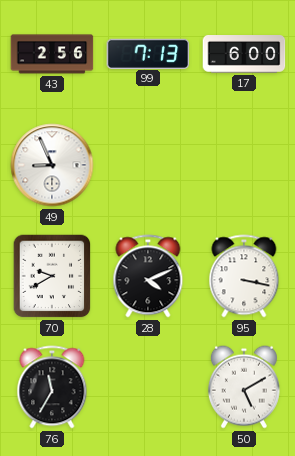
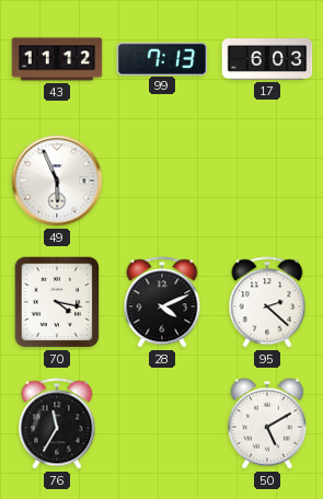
43: 2:56 -> 11:12 (57, 59)
17: 6:00 -> 6:03 (267, 60)
49: 8:56 -> 5:56 (57, 181)
70: 9:40 -> 4:17 (57, 302)
95: 3:17 -> 2:22 (267, 302)
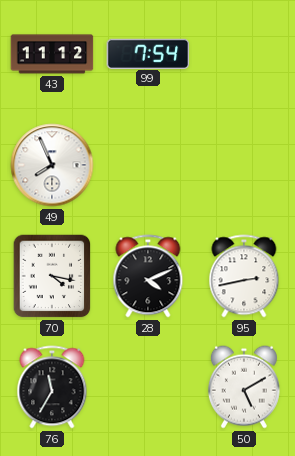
99: 7:13 -> 7:54 (148, 53)
17: 6:03 -> none (267, 60)
49: 5:56 -> 7:56 (52, 165)
95: 2:22 -> 2:43 (244, 276)
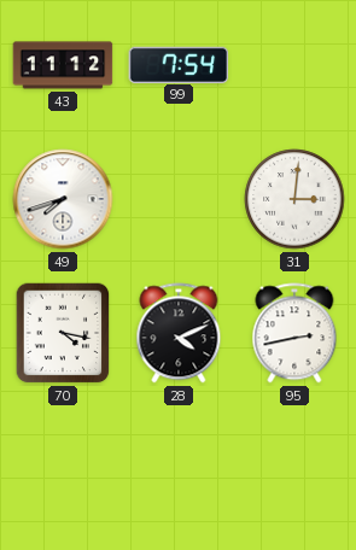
49: 7:56 -> 7:42 (63, 199)
31: none -> 3:01 (294, 199)
76: 11:35 -> none (52, 387)
50: 5:10 -> none (244, 387)
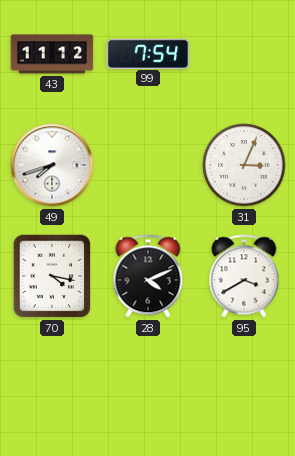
31: 3:01 -> 3:04 (244, 165)
95: 2:43 -> 3:40 (244, 276)
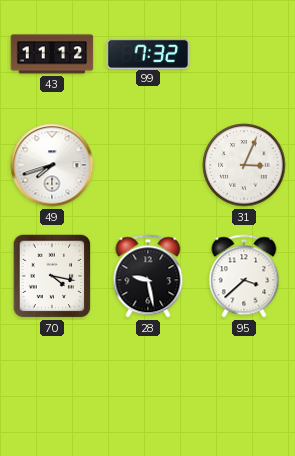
99: 7:54 -> 7:32 (148, 53)
28: 4:11 -> 9:28 (148, 276)
95: 3:40 -> 3:38 (244, 276)
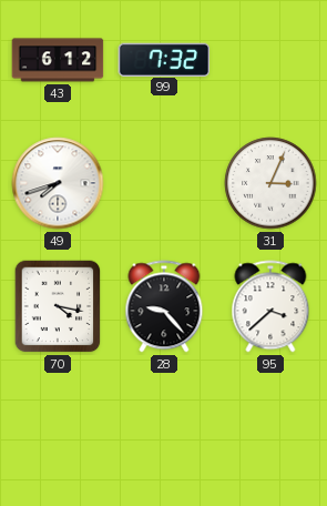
43: 11:12 -> 6:12 (58, 60)
28: 9:28 -> 9:23 (164, 306)
